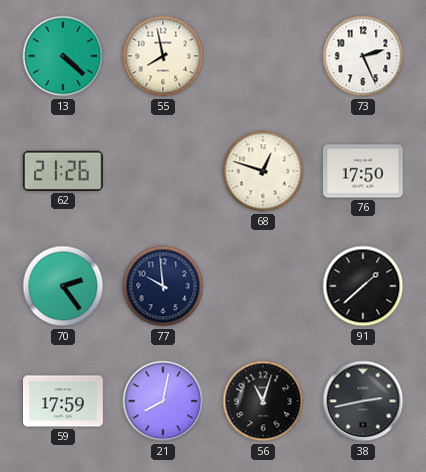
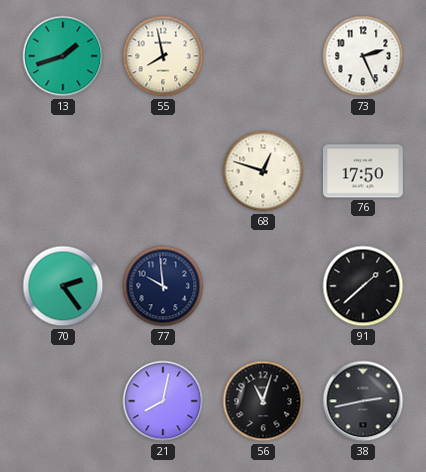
13: 4:22 -> 1:42 (63, 56)
62: 21:26 -> none (63, 171)
59: 17:59 -> none (64, 401)
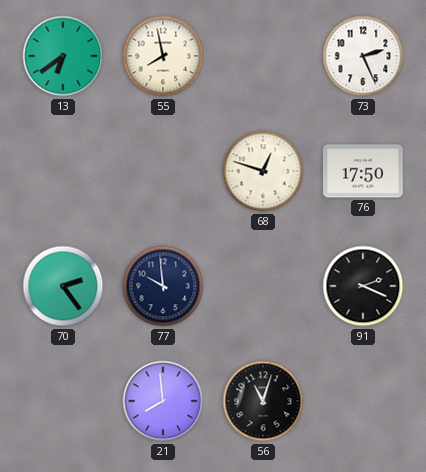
13: 1:42 -> 6:39 (63, 56)
91: 1:38 -> 2:19 (363, 286)
21: 8:02 -> 7:59 (163, 401)
38: 2:43 -> none (363, 401)
